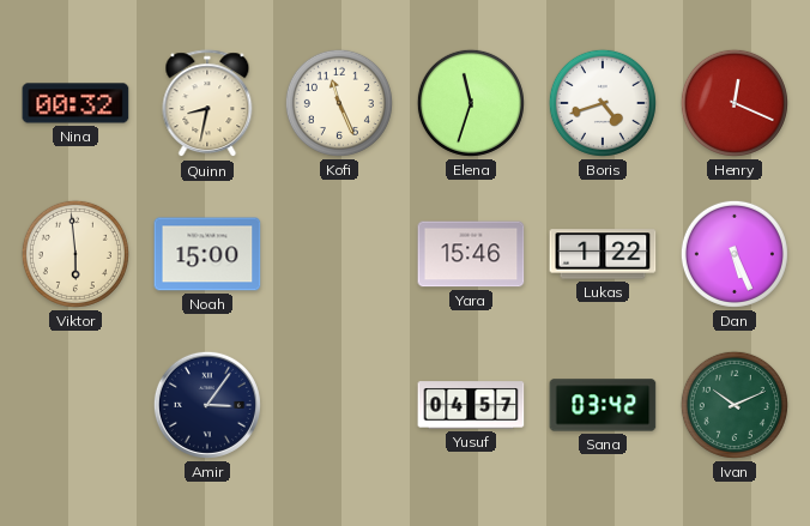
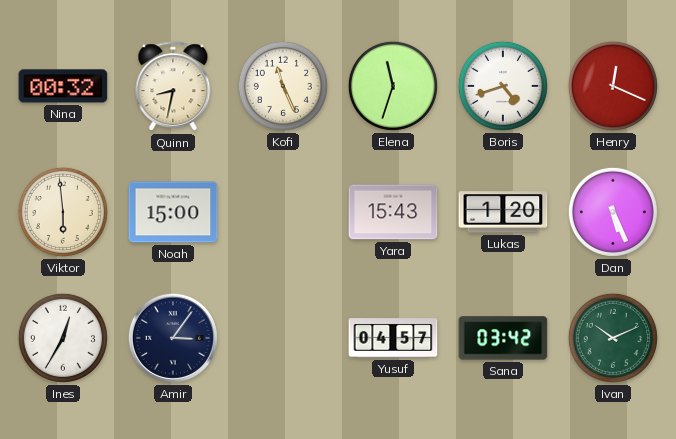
Yara: 15:46 -> 15:43 (393, 212)
Lukas: 1:22 -> 1:20 (503, 212)
Ines: none -> 12:35 (63, 338)
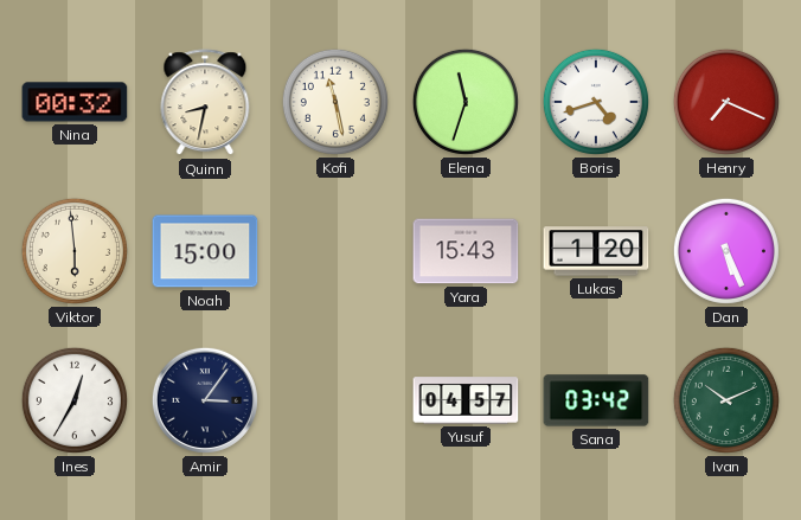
Kofi: 11:26 -> 11:28 (335, 102)
Henry: 12:19 -> 7:19 (726, 102)
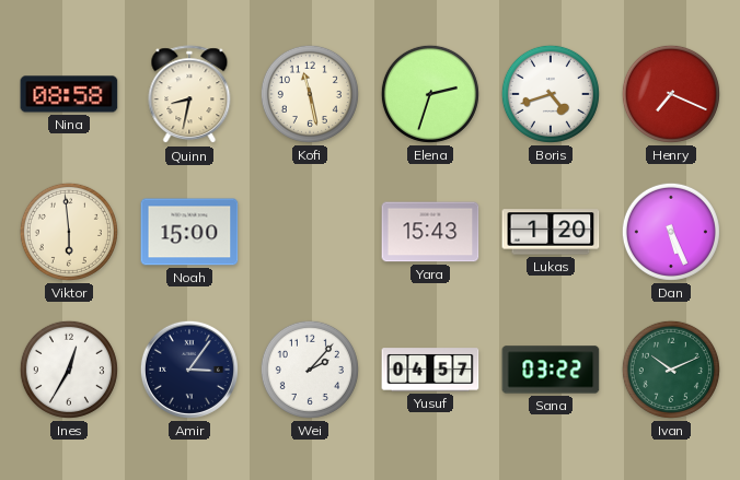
Nina: 00:32 -> 08:58 (69, 94)
Elena: 11:33 -> 2:33 (430, 94)
Wei: none -> 2:07 (310, 370)
Sana: 03:42 -> 03:22 (551, 370)
